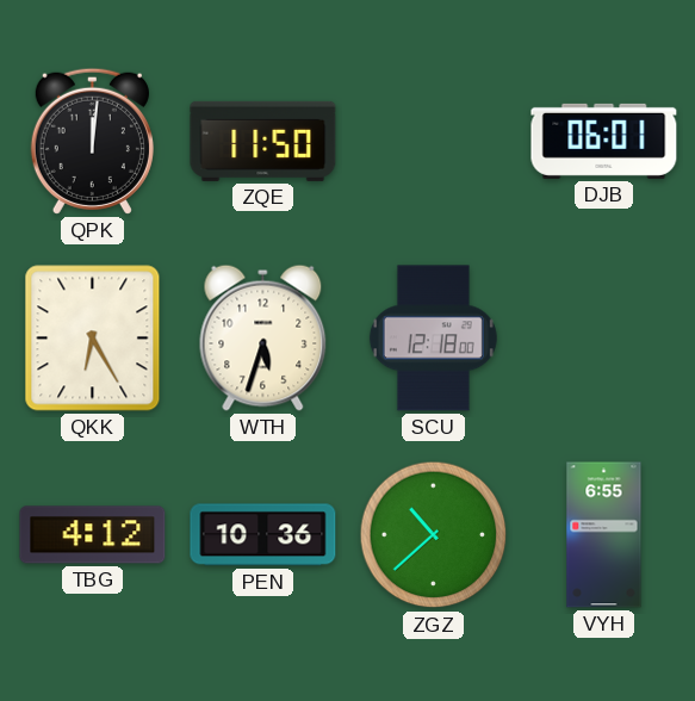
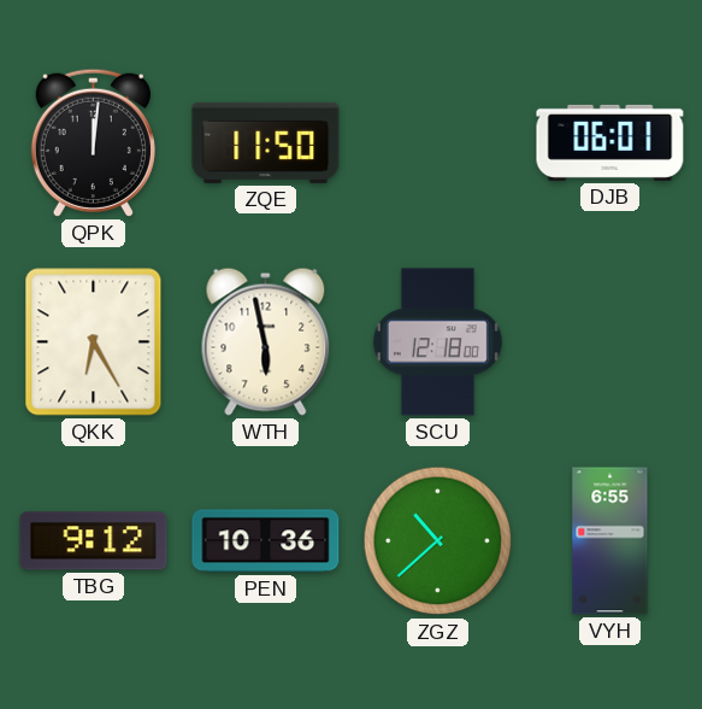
WTH: 5:33 -> 5:58 (266, 341)
TBG: 4:12 -> 9:12 (94, 541)
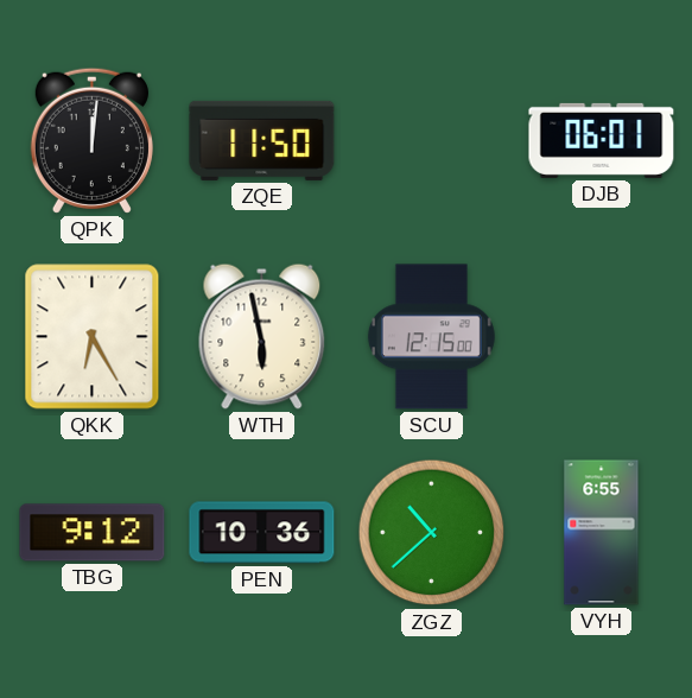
SCU: 12:18 -> 12:15 (431, 337)
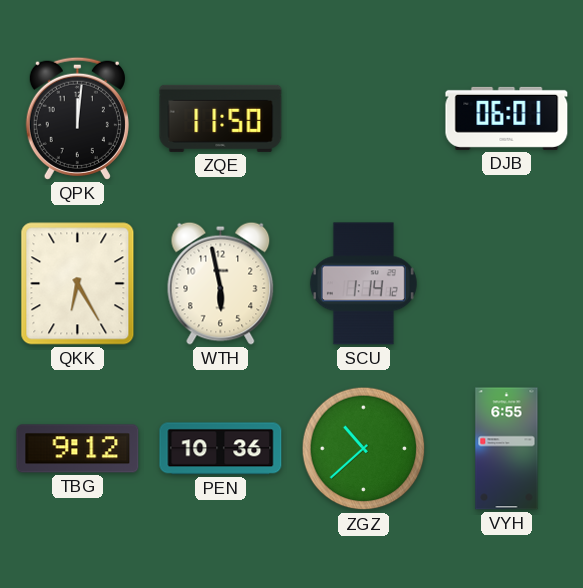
SCU: 12:15 -> 1:14 (363, 284)
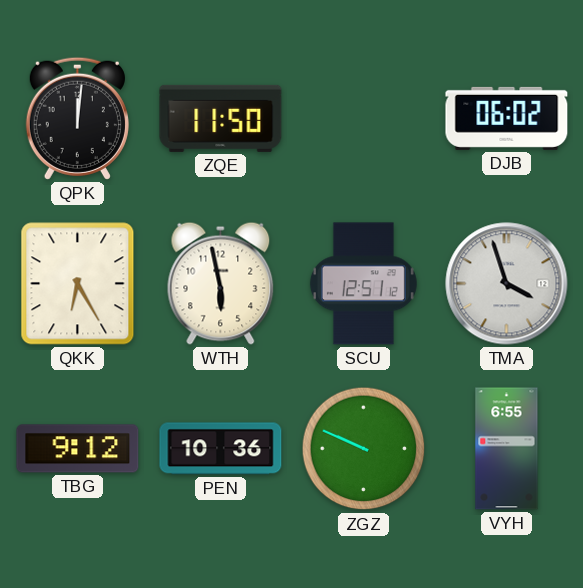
DJB: 06:01 -> 06:02 (507, 118)
SCU: 1:14 -> 12:51 (363, 284)
TMA: none -> 3:57 (507, 284)
ZGZ: 10:38 -> 9:49 (364, 449)
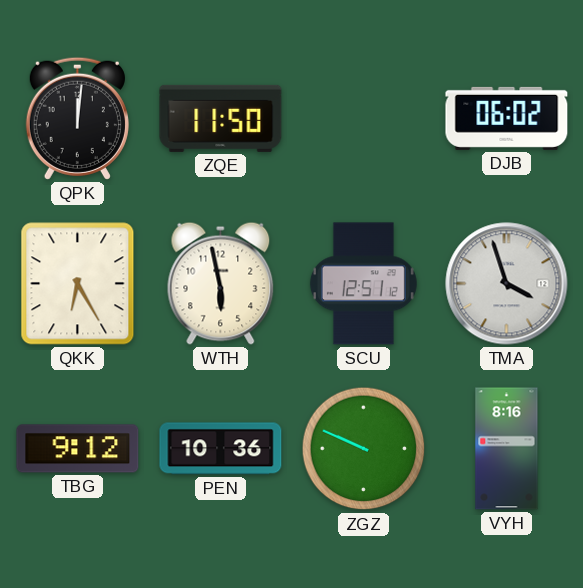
VYH: 6:55 -> 8:16 (507, 449)
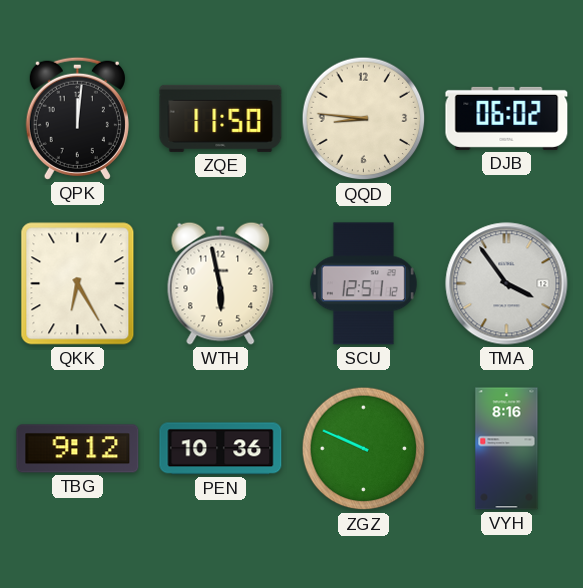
QQD: none -> 8:46 (364, 119)
TMA: 3:57 -> 3:54 (507, 284)
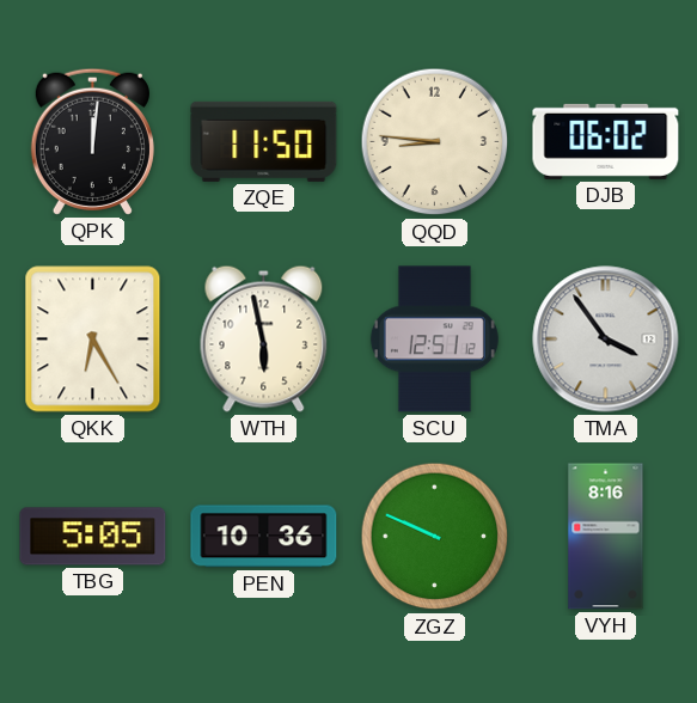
TBG: 9:12 -> 5:05 (93, 537)
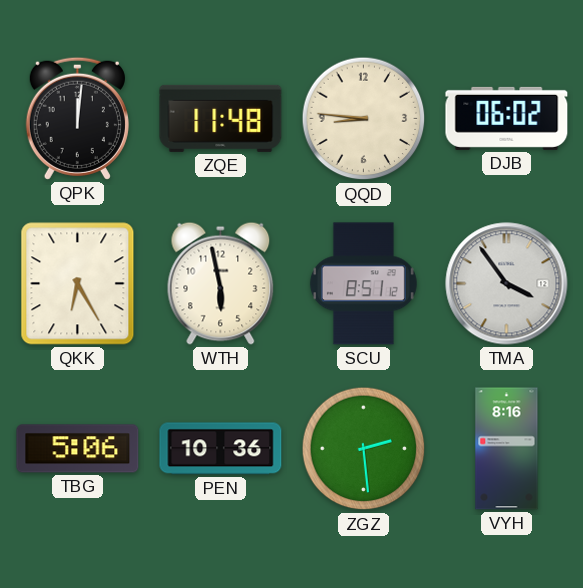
ZQE: 11:50 -> 11:48 (221, 118)
SCU: 12:51 -> 8:51 (363, 284)
TBG: 5:05 -> 5:06 (78, 449)
ZGZ: 9:49 -> 2:29 (364, 449)
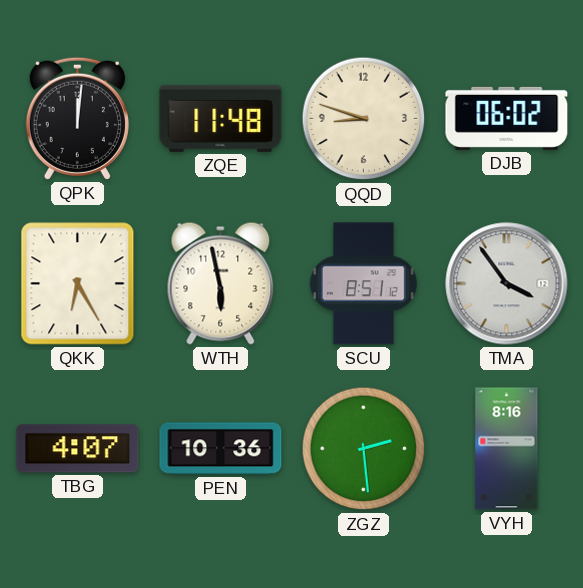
QQD: 8:46 -> 8:48 (364, 119)
TBG: 5:06 -> 4:07 (78, 449)
